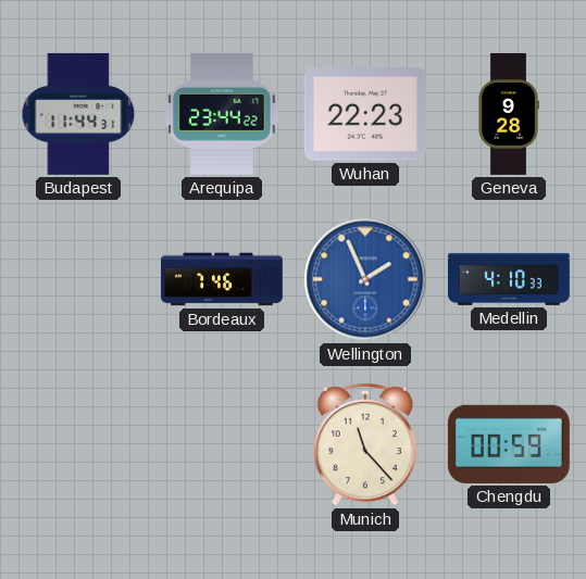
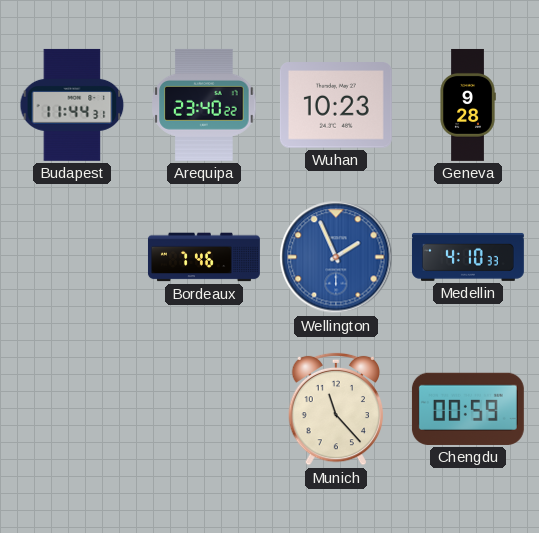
Arequipa: 23:44 -> 23:40 (204, 105)
Wuhan: 22:23 -> 10:23 (336, 105)
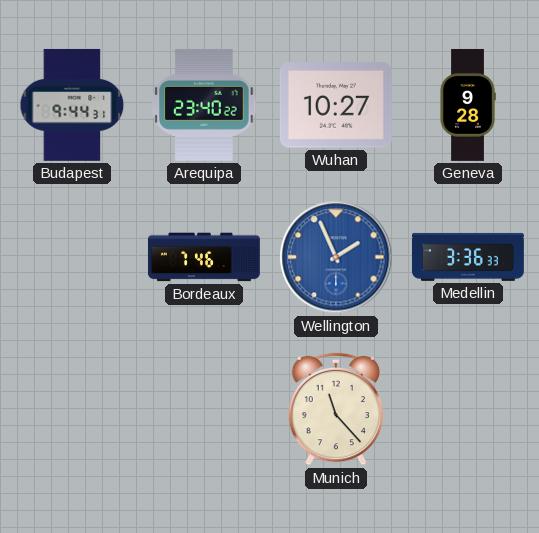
Budapest: 11:44 -> 9:44 (72, 105)
Wuhan: 10:23 -> 10:27 (336, 105)
Medellin: 4:10 -> 3:36 (468, 257)
Chengdu: 00:59 -> none (468, 409)
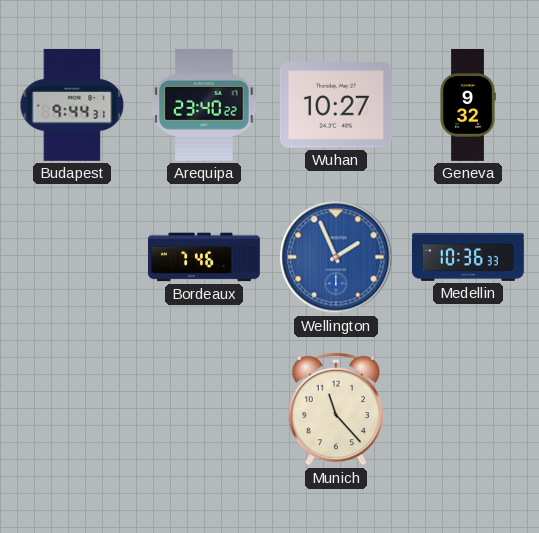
Geneva: 9:28 -> 9:32 (468, 105)
Medellin: 3:36 -> 10:36 (468, 257)
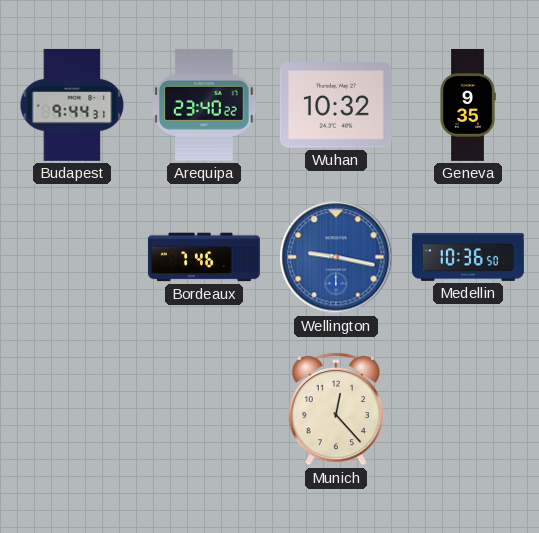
Wuhan: 10:27 -> 10:32 (336, 105)
Geneva: 9:32 -> 9:35 (468, 105)
Wellington: 1:56 -> 9:17 (336, 257)
Medellin: 10:36:33 -> 10:36:50 (468, 257)
Munich: 11:23 -> 12:23 (336, 409)
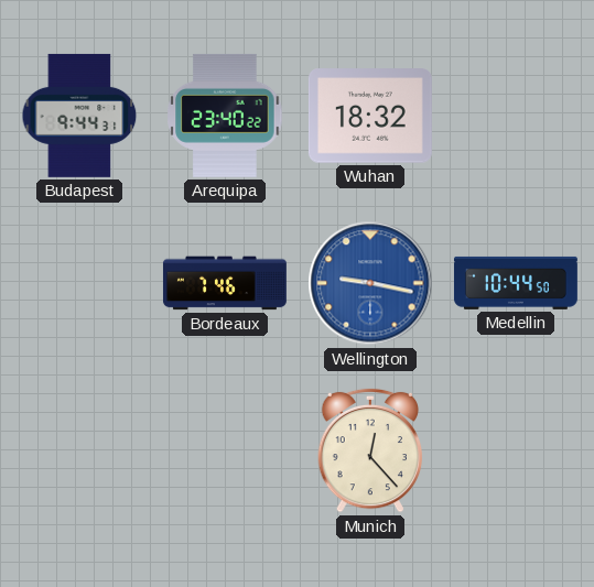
Wuhan: 10:32 -> 18:32 (370, 116)
Geneva: 9:35 -> none (468, 105)
Medellin: 10:36 -> 10:44 (516, 283)
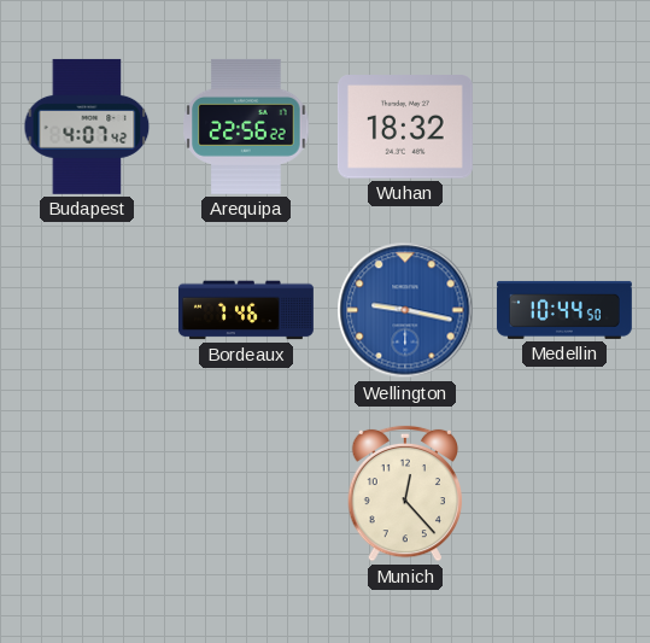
Budapest: 9:44 -> 4:07 (87, 127)
Arequipa: 23:40 -> 22:56 (246, 127)
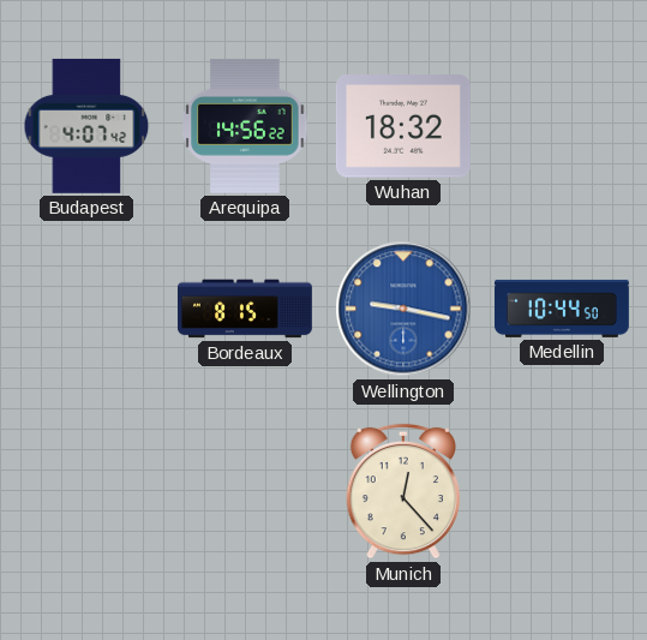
Arequipa: 22:56 -> 14:56 (245, 126)
Bordeaux: 7:46 -> 8:15 (245, 309)
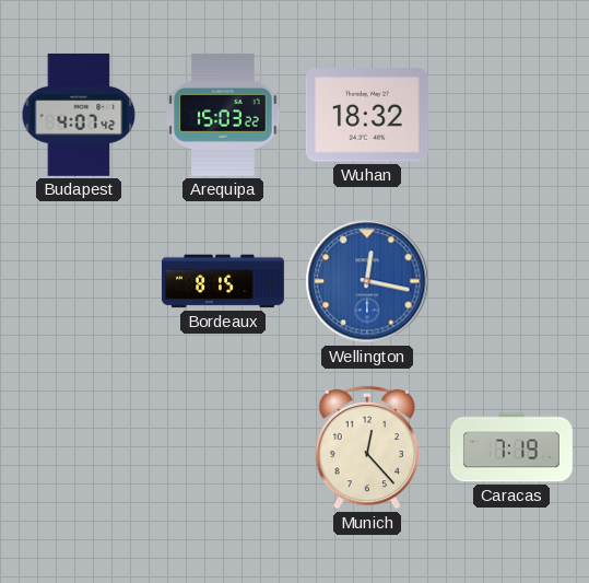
Arequipa: 14:56 -> 15:03 (223, 115)
Wellington: 9:17 -> 12:17 (367, 281)
Medellin: 10:44 -> none (562, 309)
Caracas: none -> 7:19 (511, 447)
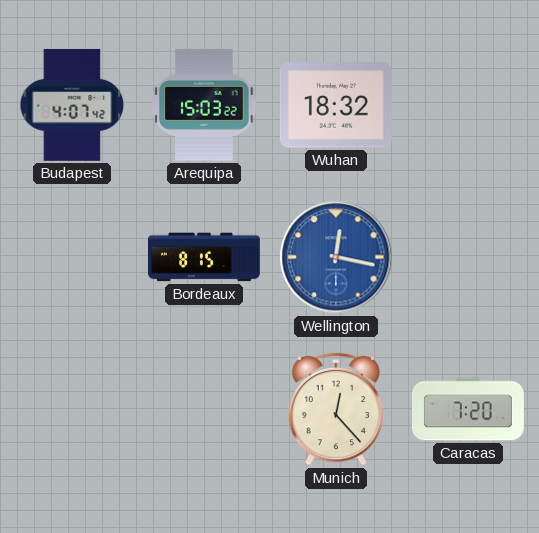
Caracas: 7:19 -> 7:20 (468, 409)
